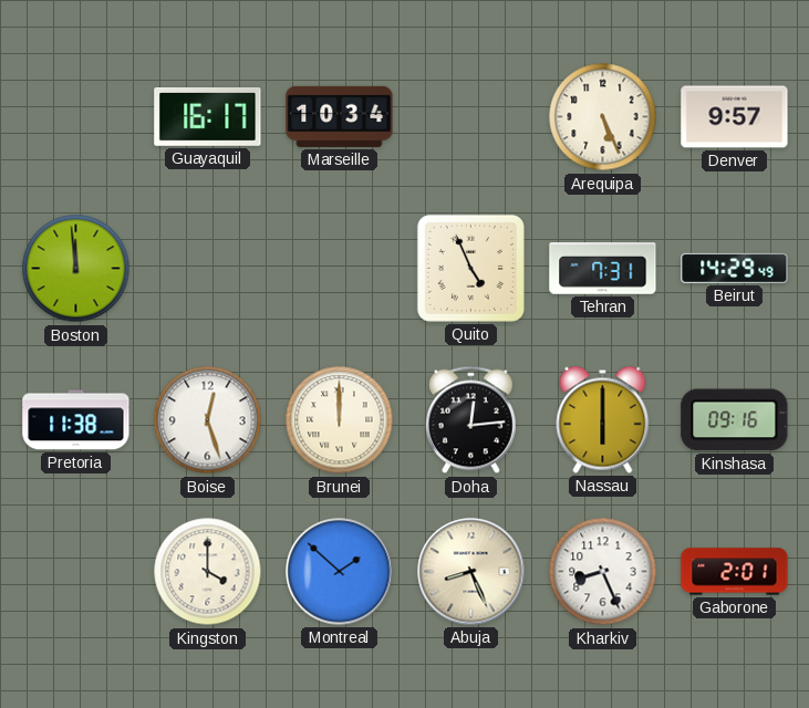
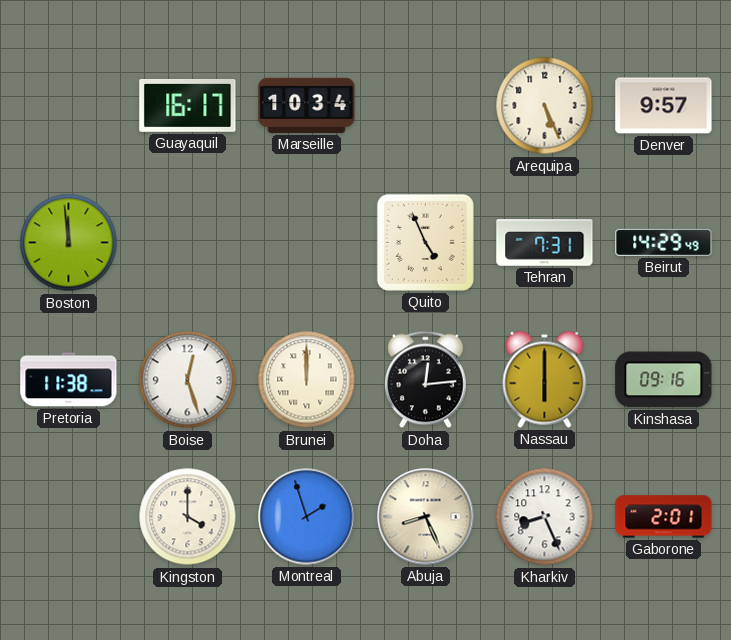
Montreal: 1:52 -> 1:57 (307, 517)
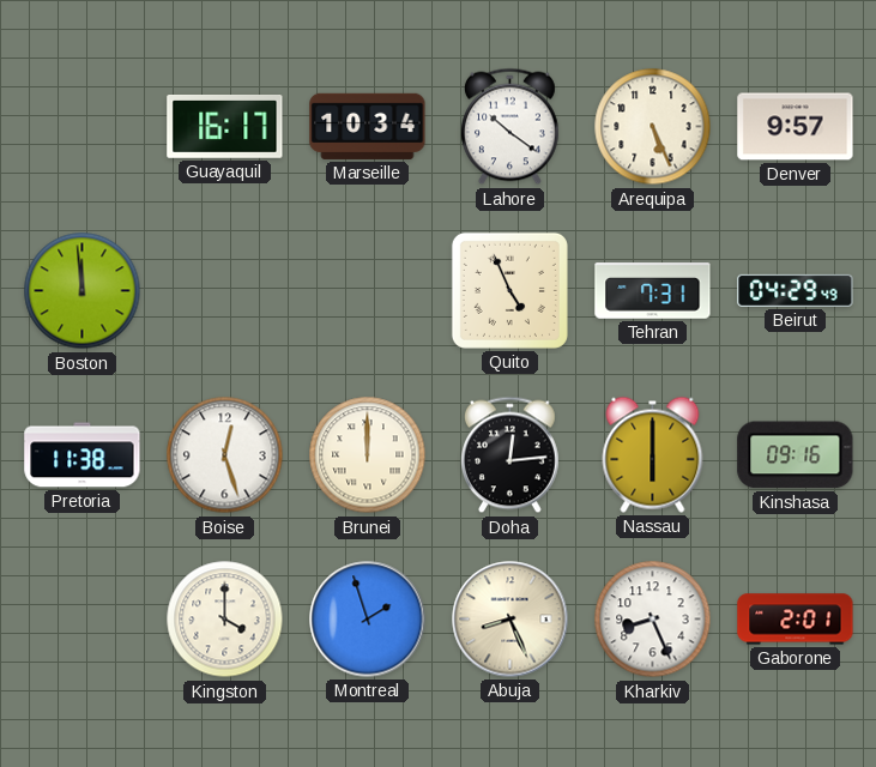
Lahore: none -> 10:21 (511, 127)
Beirut: 14:29 -> 04:29 (796, 290)
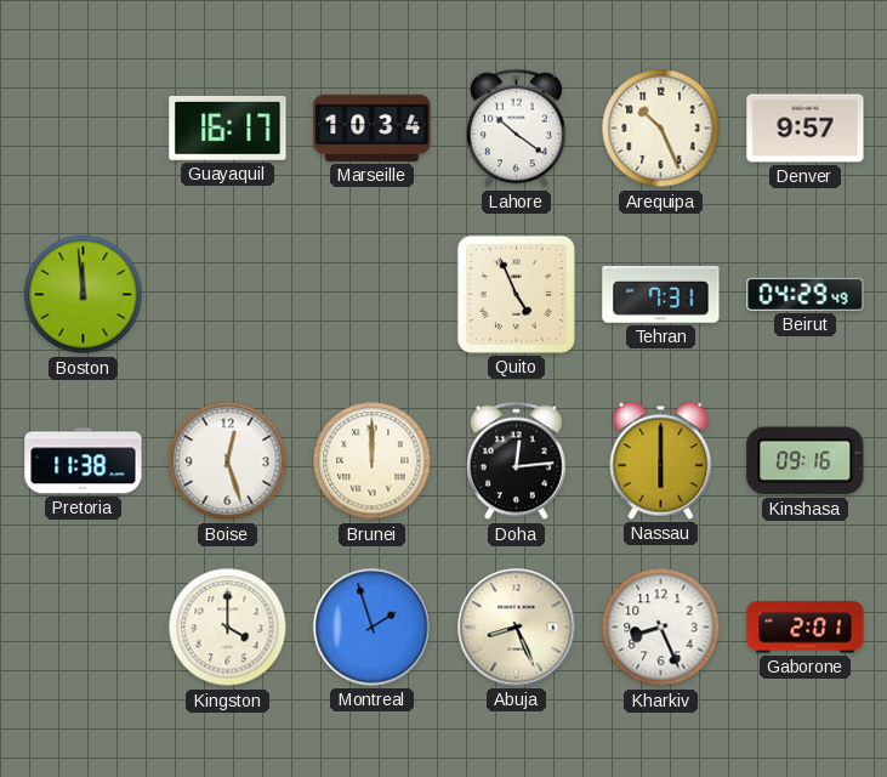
Arequipa: 5:26 -> 10:26 (661, 129)
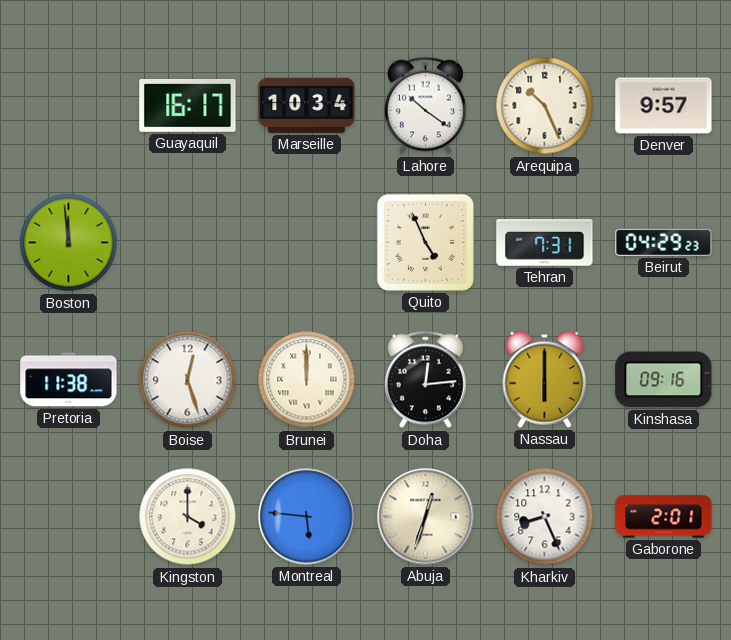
Beirut: 04:29:49 -> 04:29:23 (664, 242)
Montreal: 1:57 -> 5:46 (307, 517)
Abuja: 8:26 -> 12:33 (426, 517)
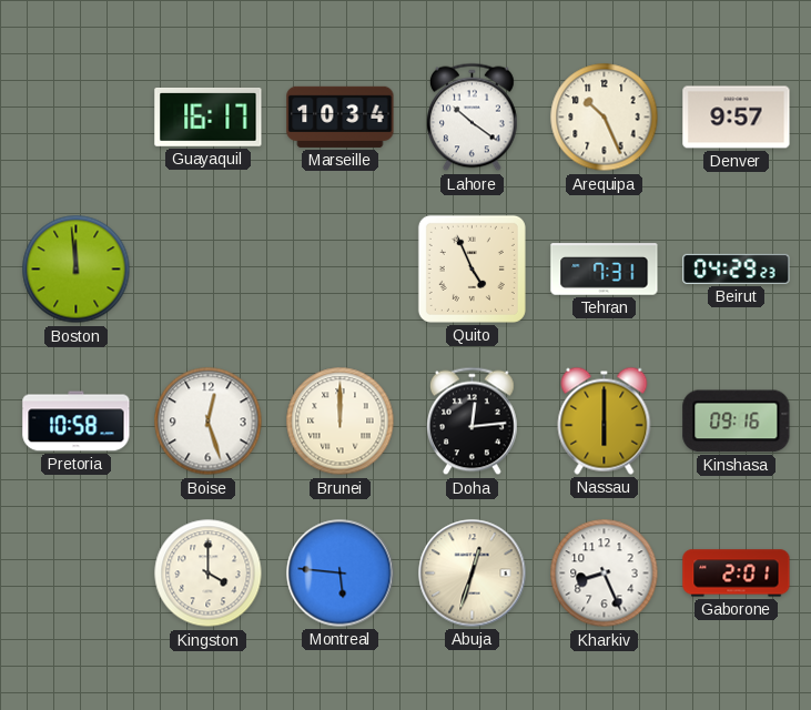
Pretoria: 11:38 -> 10:58 (77, 422)
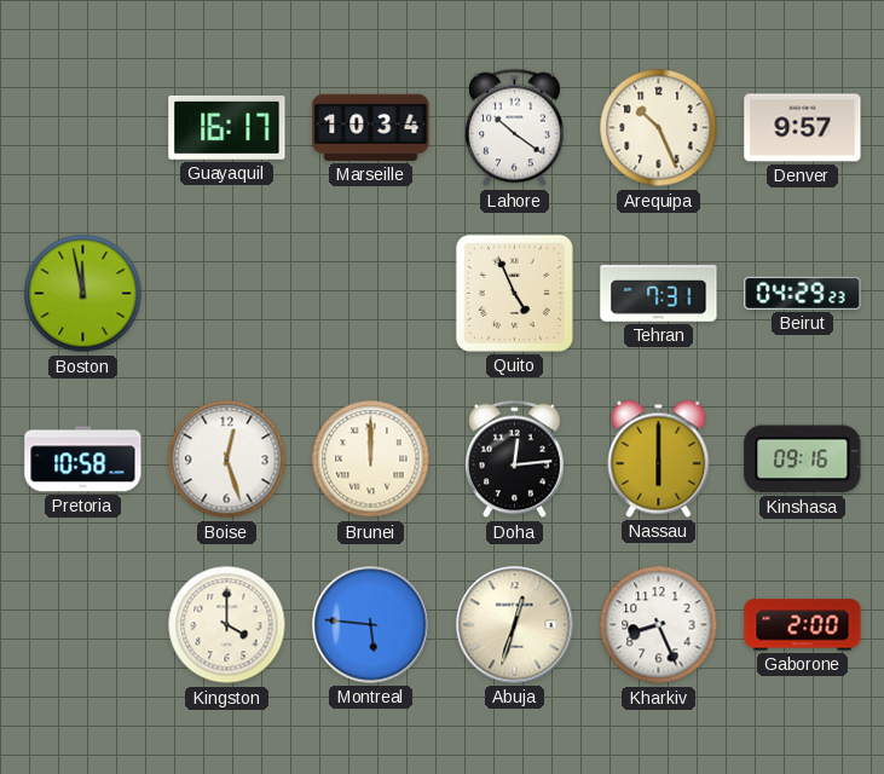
Boston: 11:59 -> 11:58 (83, 294)
Gaborone: 2:01 -> 2:00 (803, 625)
